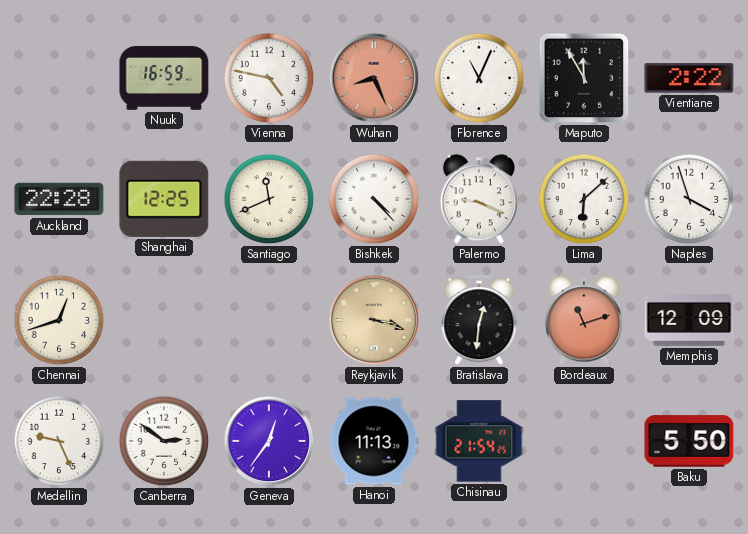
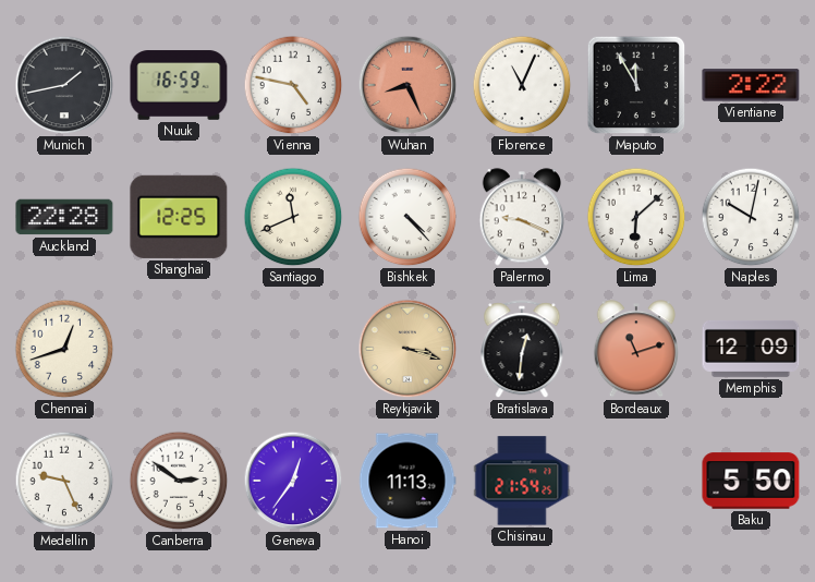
Munich: none -> 1:43 (64, 85)
Naples: 3:57 -> 10:02 (751, 217)
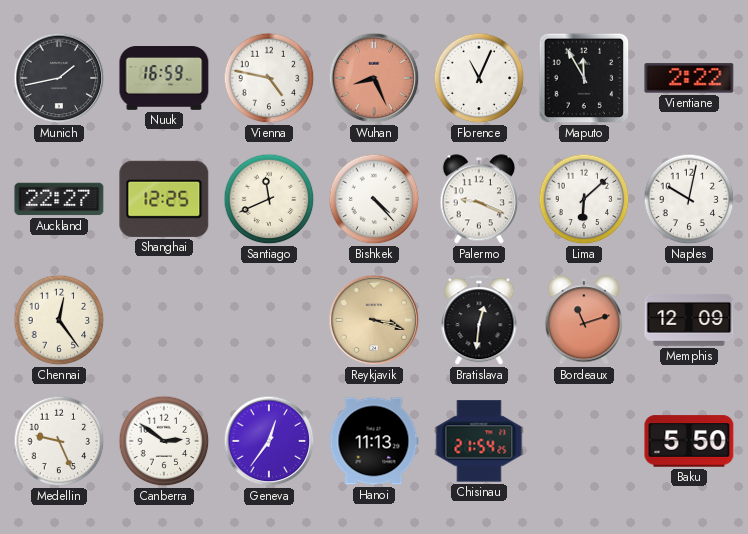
Auckland: 22:28 -> 22:27 (59, 199)
Chennai: 12:42 -> 12:24 (59, 320)
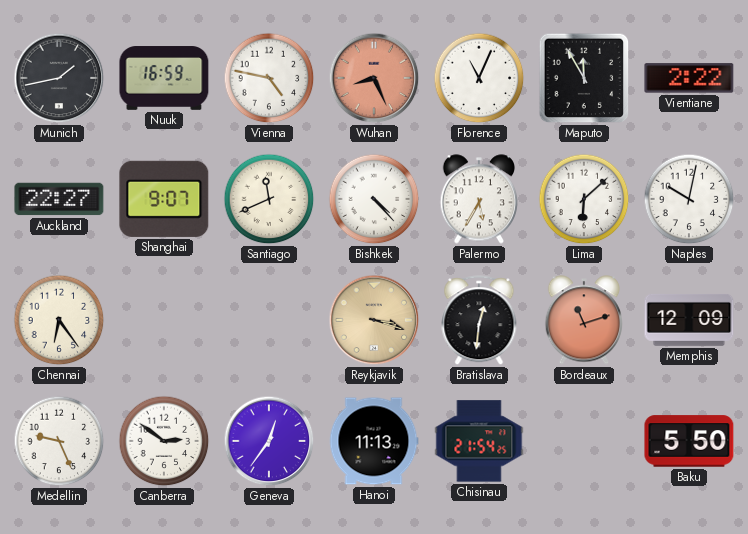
Shanghai: 12:25 -> 9:07 (164, 199)
Palermo: 9:19 -> 5:35 (479, 199)
Chennai: 12:24 -> 6:24 (59, 320)
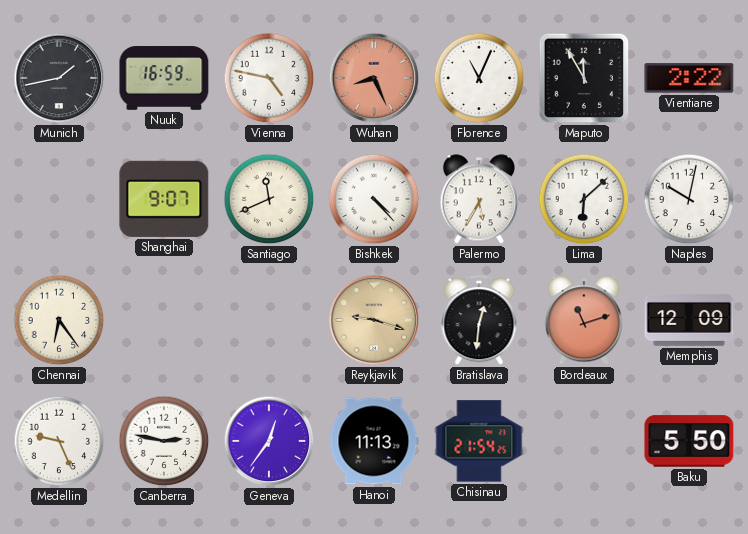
Auckland: 22:27 -> none (59, 199)
Reykjavik: 3:18 -> 9:18 (374, 320)
Canberra: 2:51 -> 2:47 (164, 441)
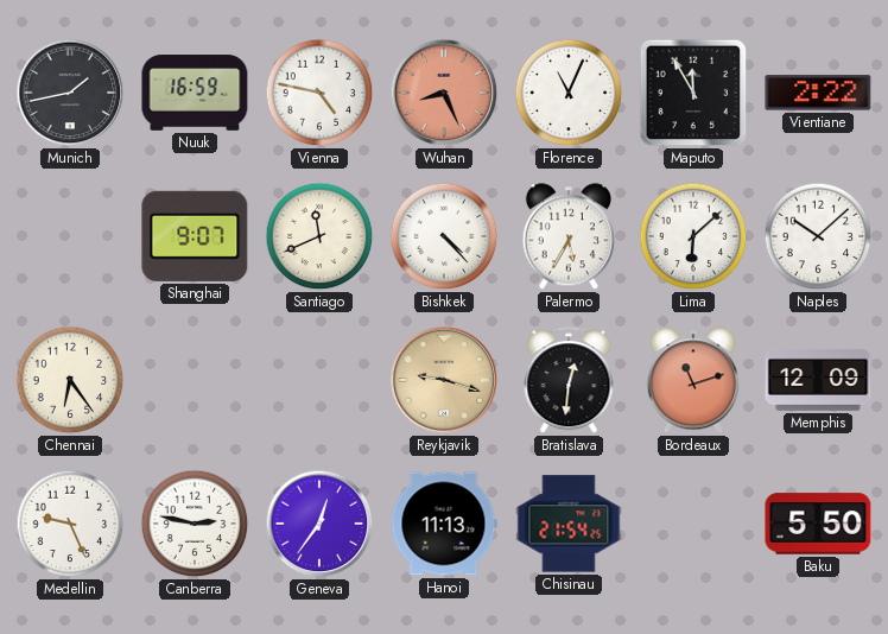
Naples: 10:02 -> 10:08 (818, 236)
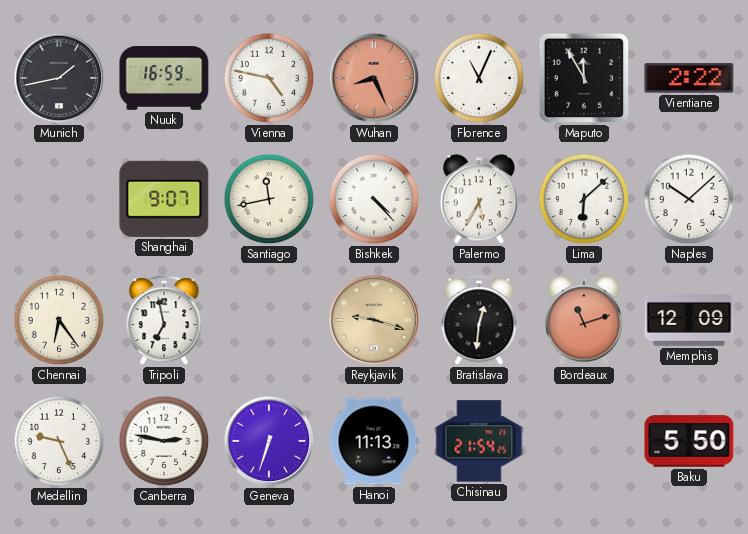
Santiago: 11:41 -> 11:43 (269, 199)
Tripoli: none -> 6:58 (164, 321)
Geneva: 12:36 -> 6:33 (269, 441)
